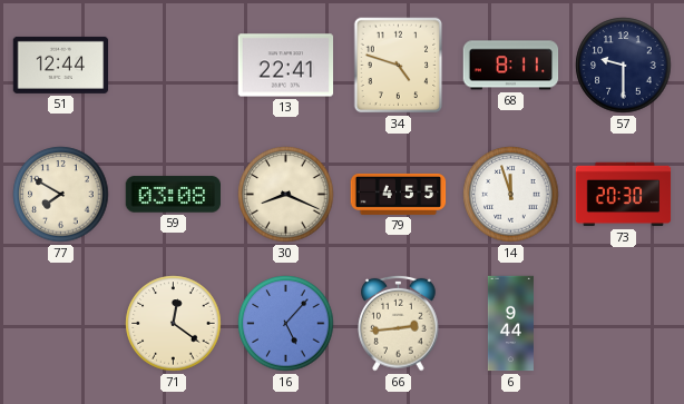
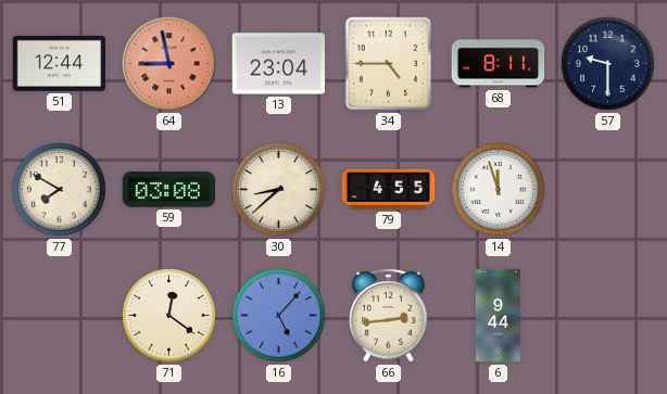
64: none -> 8:58 (169, 64)
13: 22:41 -> 23:04 (279, 64)
34: 4:48 -> 4:45 (389, 64)
30: 8:19 -> 8:38 (279, 190)
73: 20:30 -> none (624, 195)
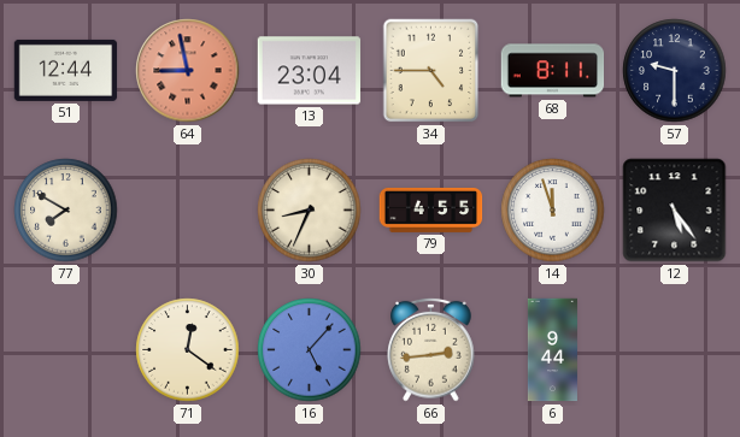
59: 03:08 -> none (168, 190)
30: 8:38 -> 8:34 (310, 211)
12: none -> 5:24 (675, 211)
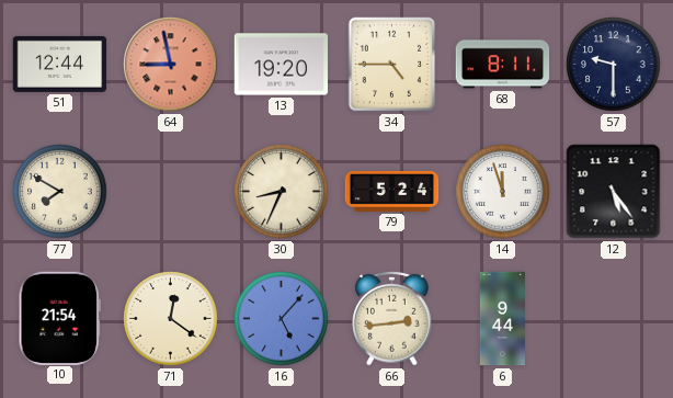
13: 23:04 -> 19:20 (282, 65)
79: 4:55 -> 5:24 (392, 191)
10: none -> 21:54 (59, 318)
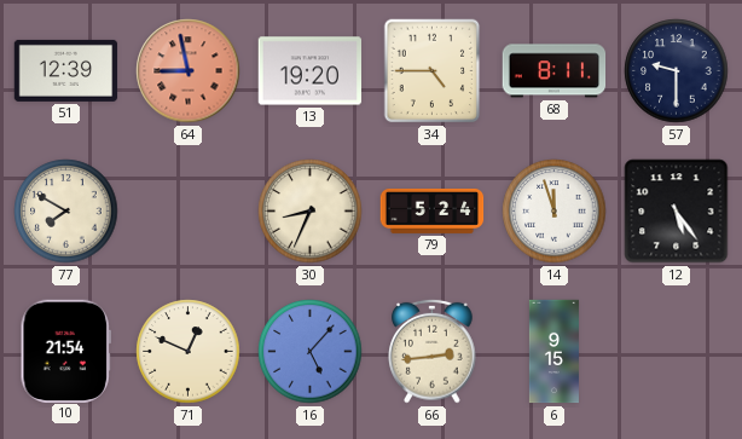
51: 12:44 -> 12:39 (66, 70)
71: 12:21 -> 12:49 (189, 352)
6: 9:44 -> 9:15 (553, 352)
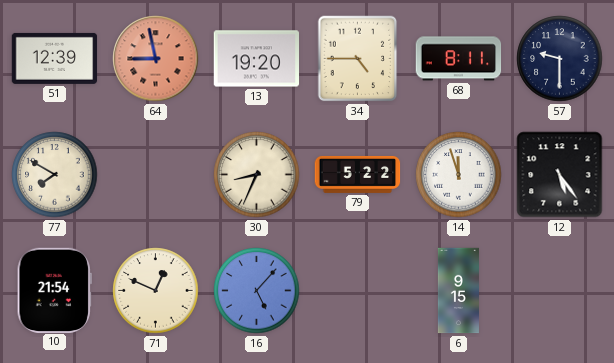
79: 5:24 -> 5:22 (358, 174)
66: 2:44 -> none (433, 351)
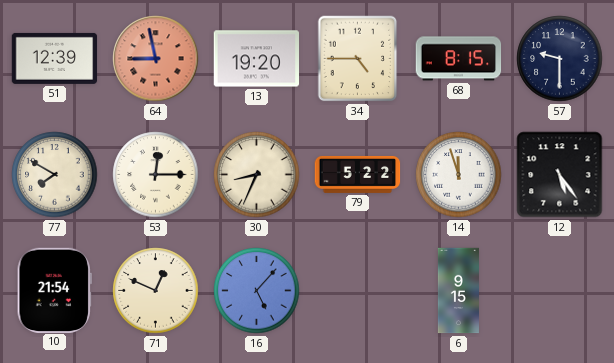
68: 8:11 -> 8:15 (459, 59)
53: none -> 12:15 (156, 175)
